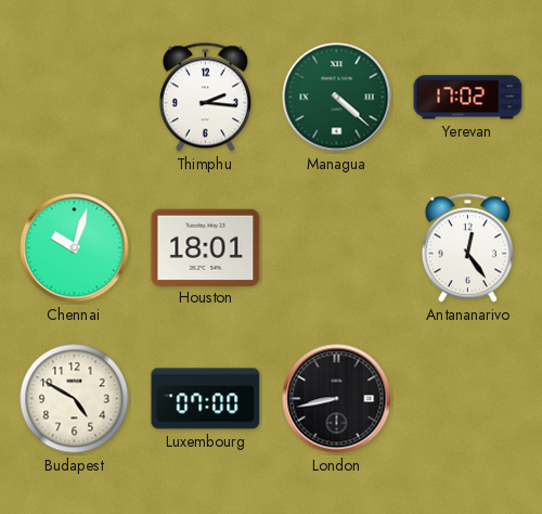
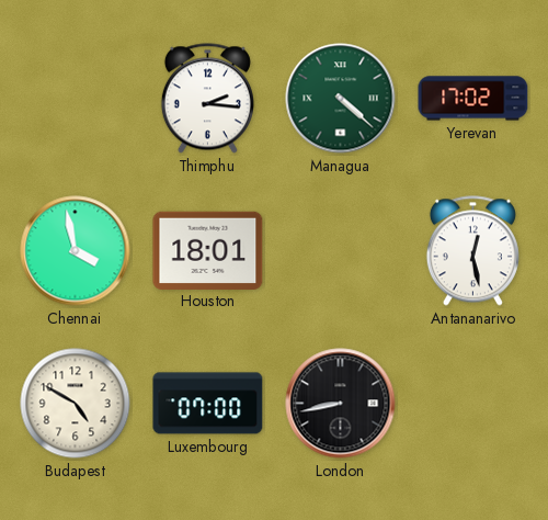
Chennai: 10:03 -> 3:58 (76, 251)
Antananarivo: 12:24 -> 12:28 (472, 251)
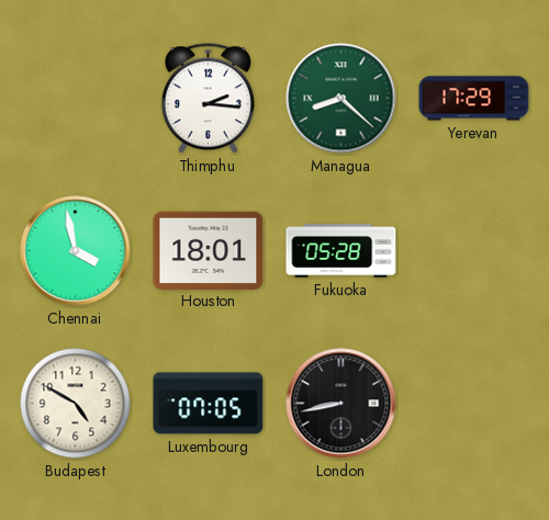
Managua: 4:22 -> 8:22 (341, 99)
Yerevan: 17:02 -> 17:29 (474, 99)
Fukuoka: none -> 05:28 (341, 251)
Antananarivo: 12:28 -> none (472, 251)
Luxembourg: 07:00 -> 07:05 (209, 404)
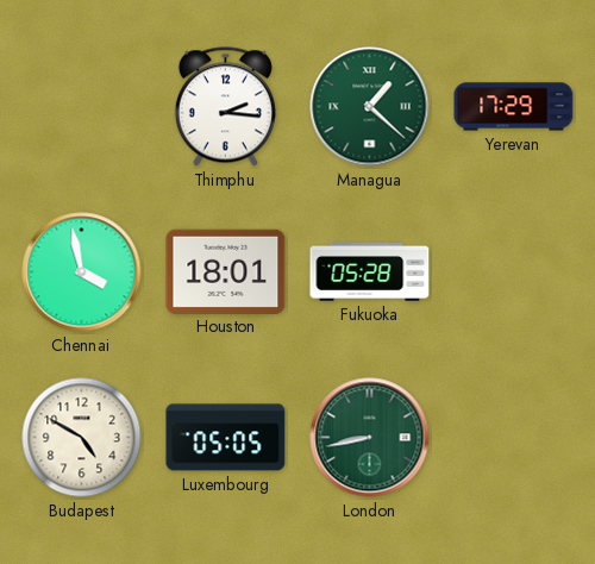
Managua: 8:22 -> 1:22 (370, 107)
Luxembourg: 07:05 -> 05:05 (226, 438)
London dial: black -> green (370, 438)
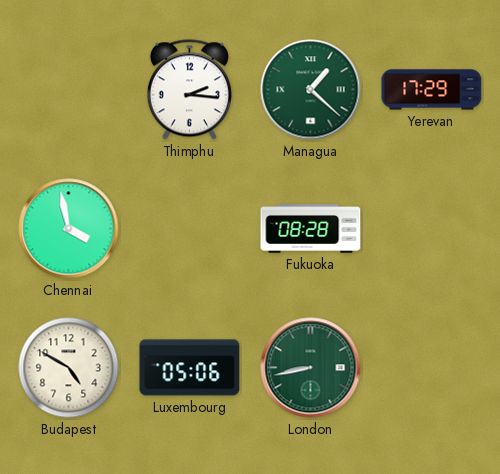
Houston: 18:01 -> none (226, 271)
Fukuoka: 05:28 -> 08:28 (311, 229)
Luxembourg: 05:05 -> 05:06 (190, 368)
